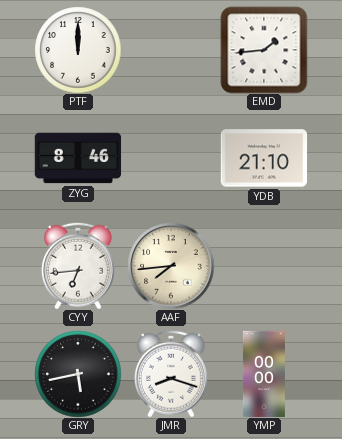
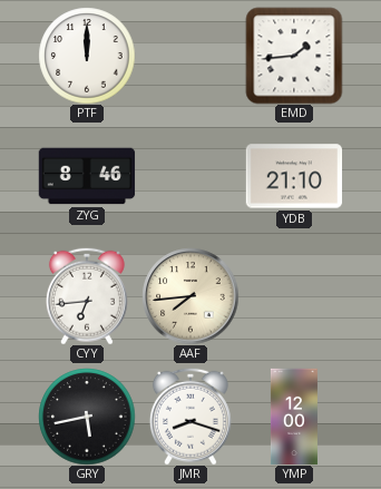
YMP: 00:00 -> 12:00 (294, 417)
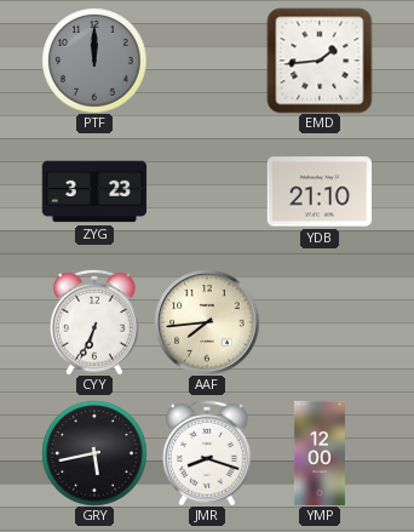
PTF dial: white -> grey (94, 61)
ZYG: 8:46 -> 3:23 (94, 191)
CYY: 6:44 -> 6:34 (94, 322)
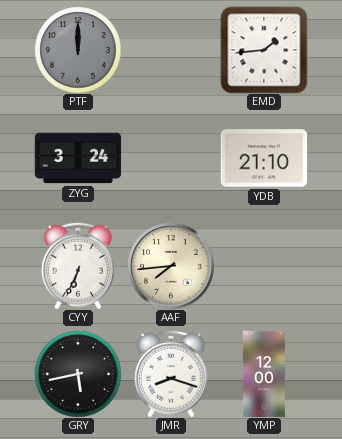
ZYG: 3:23 -> 3:24 (78, 158)
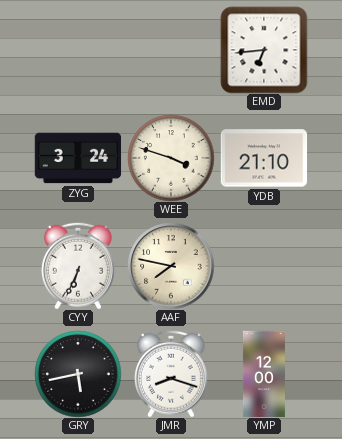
PTF: 12:00 -> none (78, 50)
EMD: 1:44 -> 6:44 (264, 50)
WEE: none -> 3:48 (171, 158)
AAF: 7:44 -> 7:47 (171, 266)
